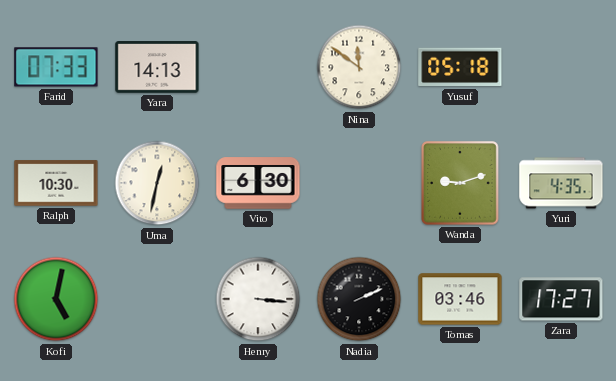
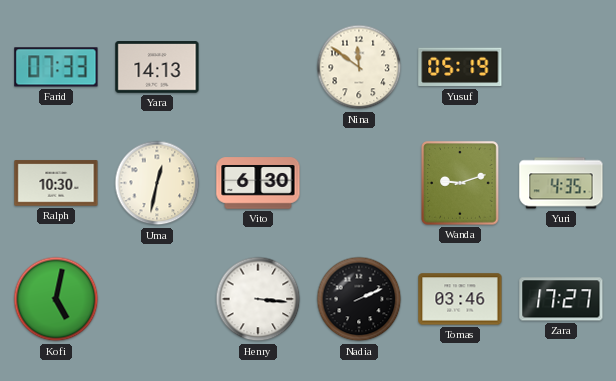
Yusuf: 05:18 -> 05:19 (460, 67)
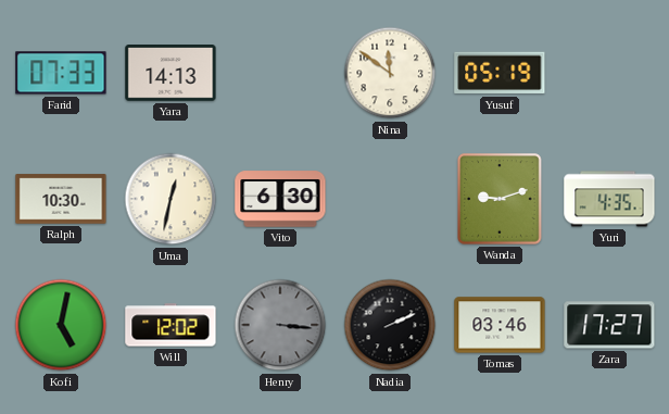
Will: none -> 12:02 (171, 325)
Henry dial: white -> grey (280, 325)
